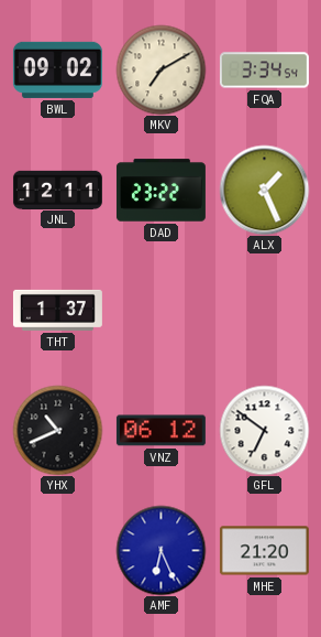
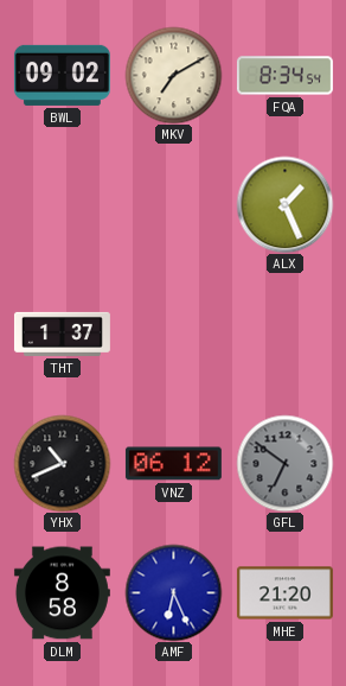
FQA: 3:34 -> 8:34 (284, 76)
JNL: 12:11 -> none (57, 190)
DAD: 23:22 -> none (160, 191)
GFL dial: white -> grey (284, 463)
DLM: none -> 8:58 (62, 593)
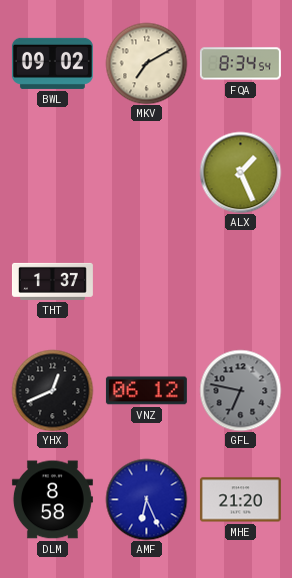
YHX: 10:41 -> 12:41 (52, 390)
GFL: 6:51 -> 6:47 (240, 390)
